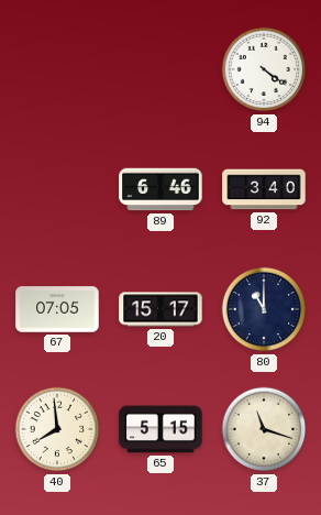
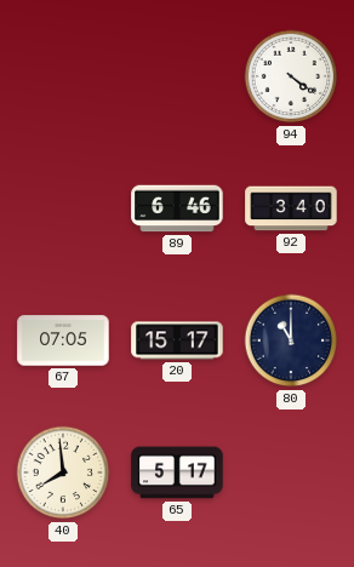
65: 5:15 -> 5:17 (177, 472)
37: 11:18 -> none (264, 429)
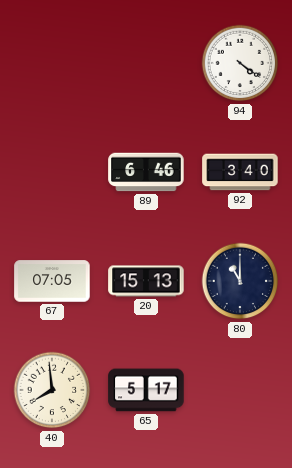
20: 15:17 -> 15:13 (146, 281)
